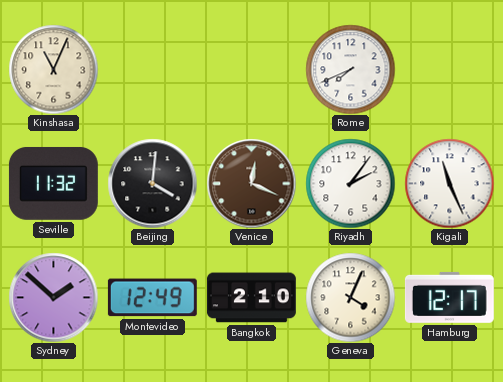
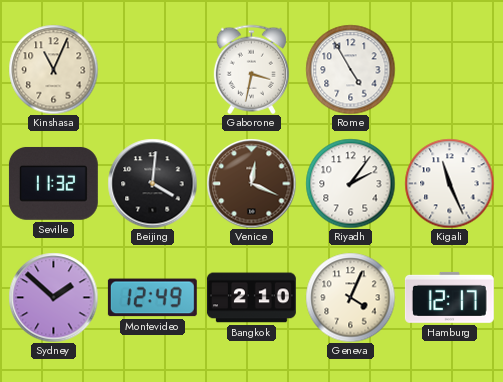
Gaborone: none -> 3:32 (251, 69)
Rome: 7:41 -> 4:55 (350, 69)
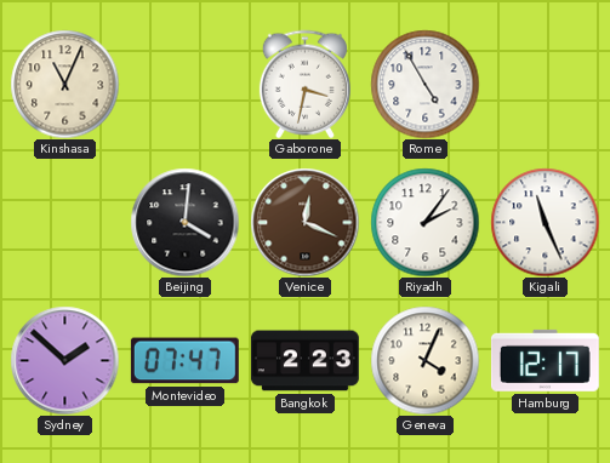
Seville: 11:32 -> none (53, 183)
Montevideo: 12:49 -> 07:47 (184, 361)
Bangkok: 2:10 -> 2:23 (304, 361)
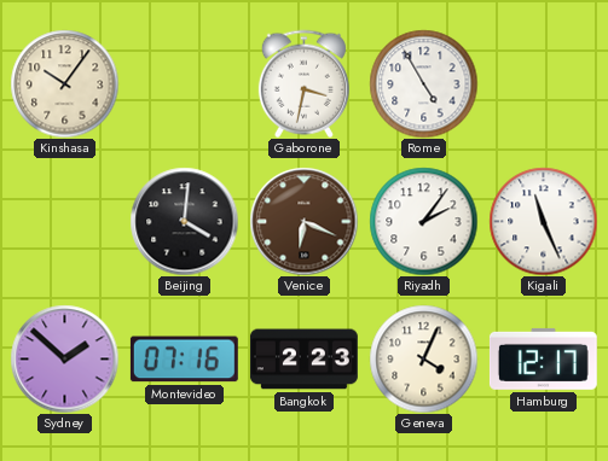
Kinshasa: 11:04 -> 10:06 (64, 83)
Venice: 12:19 -> 6:19 (303, 221)
Montevideo: 07:47 -> 07:16 (184, 360)
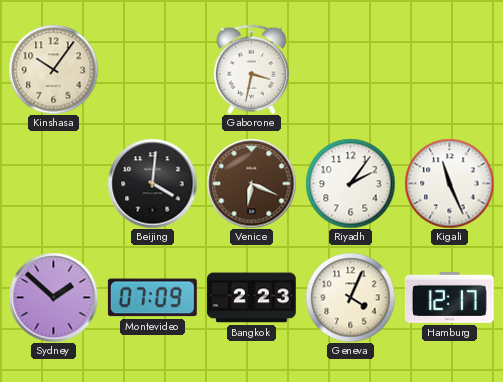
Rome: 4:55 -> none (423, 83)
Montevideo: 07:16 -> 07:09 (152, 298)
